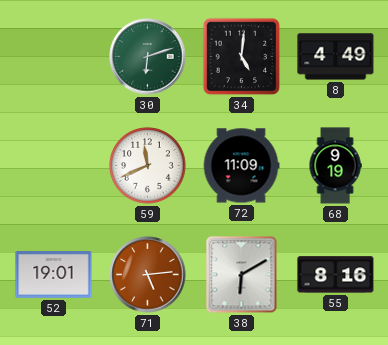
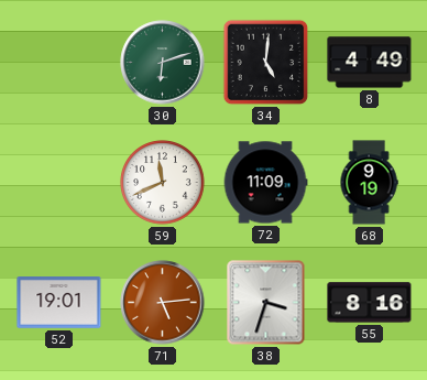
38: 6:10 -> 3:33 (266, 303)
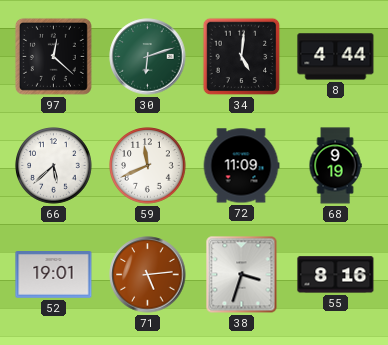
97: none -> 12:22 (53, 56)
8: 4:49 -> 4:44 (336, 57)
66: none -> 5:38 (54, 166)
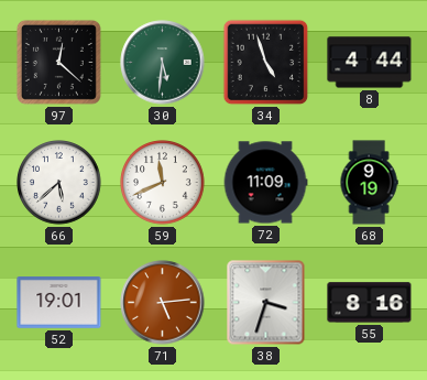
30: 6:12 -> 5:31 (163, 63)
34: 5:01 -> 4:57 (266, 63)
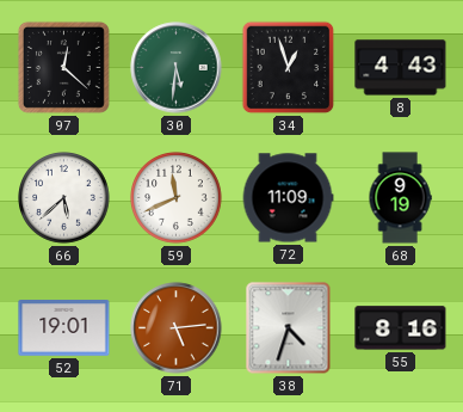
34: 4:57 -> 12:57 (289, 68)
8: 4:44 -> 4:43 (401, 68)
38: 3:33 -> 4:33 (289, 328)
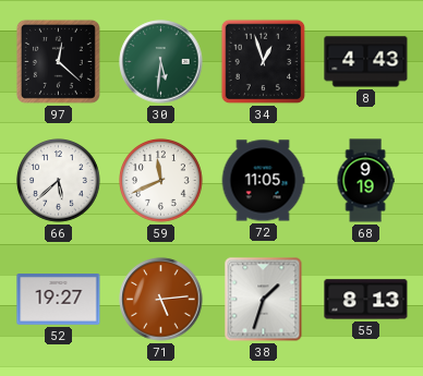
72: 11:09 -> 11:05 (263, 181)
52: 19:01 -> 19:27 (59, 300)
38: 4:33 -> 1:33 (264, 300)
55: 8:16 -> 8:13 (366, 300)
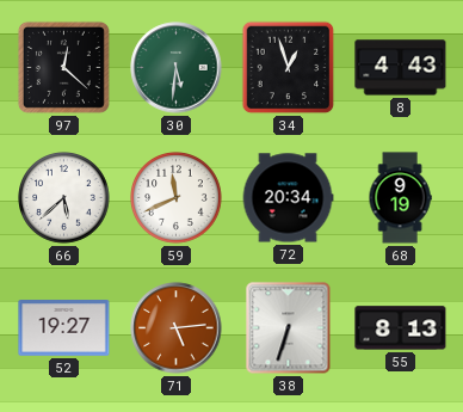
72: 11:05 -> 20:34 (288, 198)
38: 1:33 -> 6:33 (289, 328)
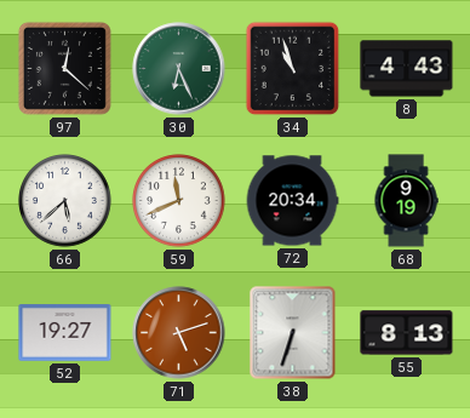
30: 5:31 -> 6:26 (179, 69)
34: 12:57 -> 10:57 (293, 69)
71: 5:14 -> 5:12 (179, 333)
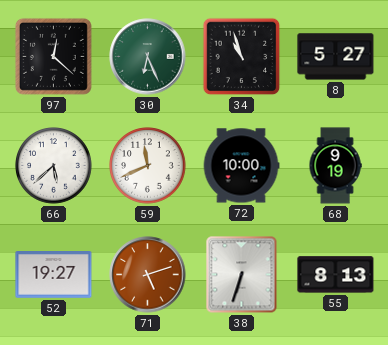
8: 4:43 -> 5:27 (336, 57)
72: 20:34 -> 10:00 (241, 166)
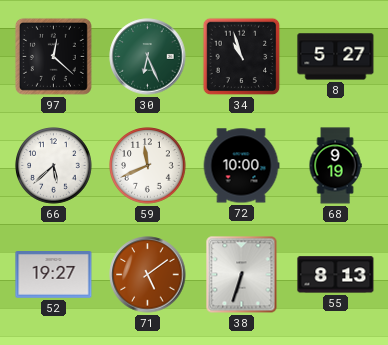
71: 5:12 -> 5:09 (148, 275)
